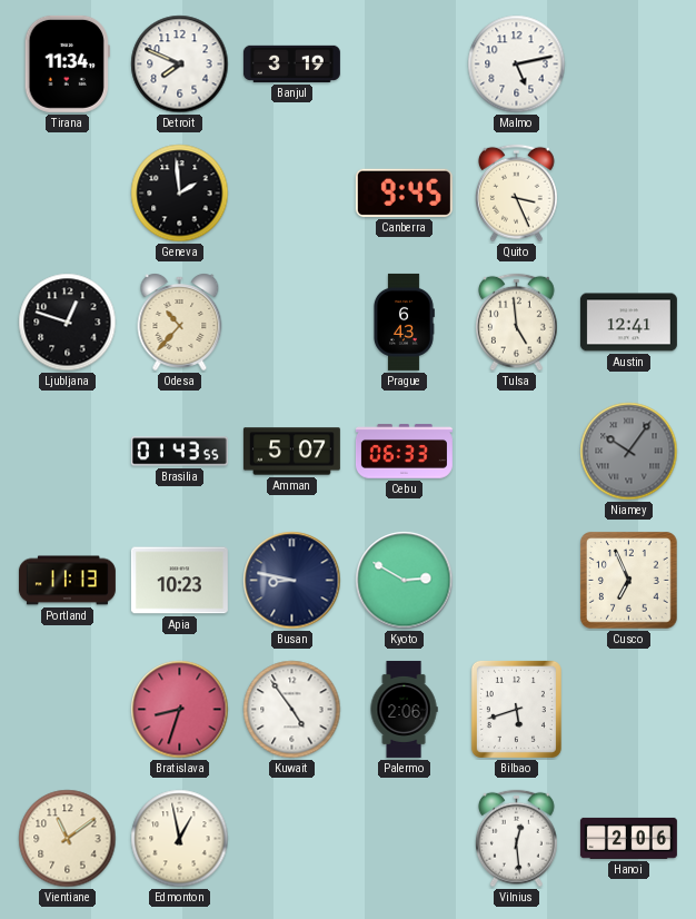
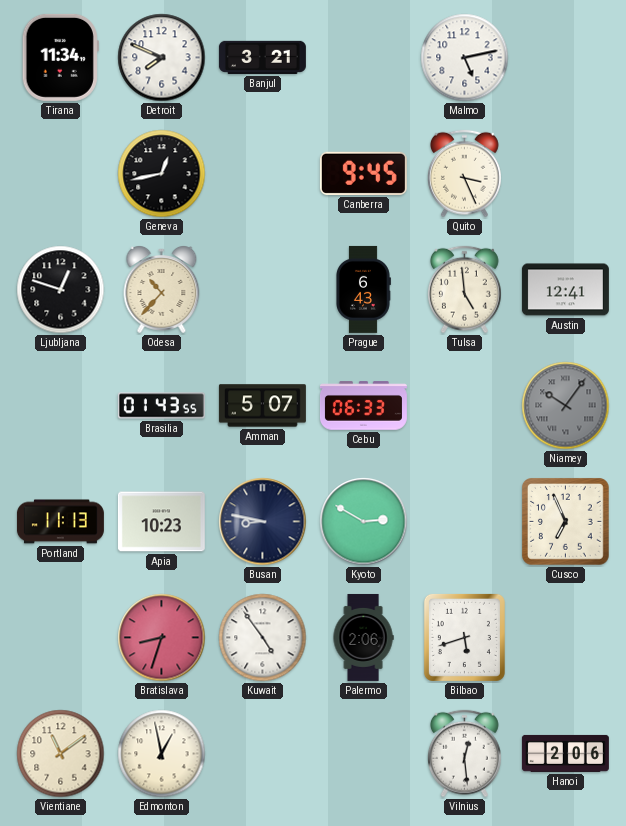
Banjul: 3:19 -> 3:21 (262, 57)
Geneva: 1:59 -> 12:43 (162, 174)
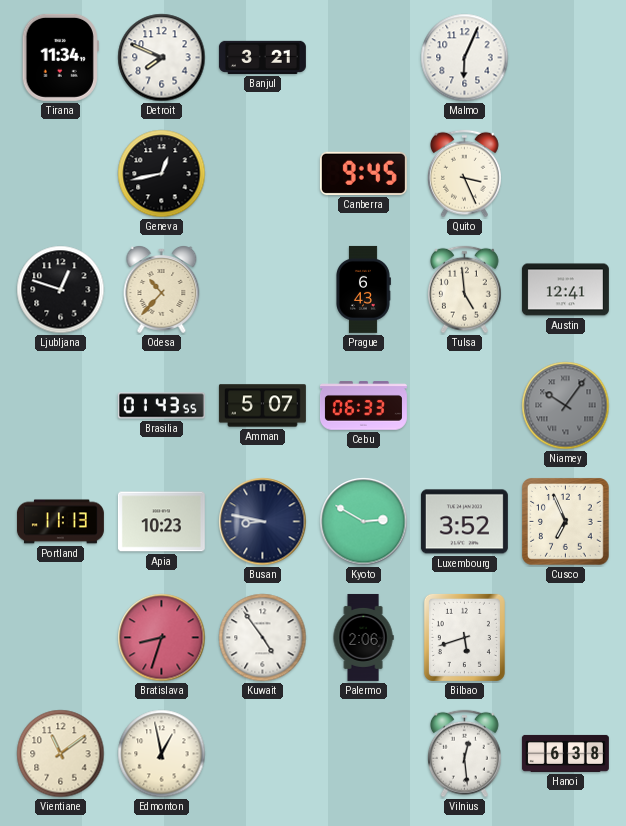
Malmo: 5:13 -> 6:04 (465, 58)
Luxembourg: none -> 3:52 (464, 522)
Hanoi: 2:06 -> 6:38 (565, 753)
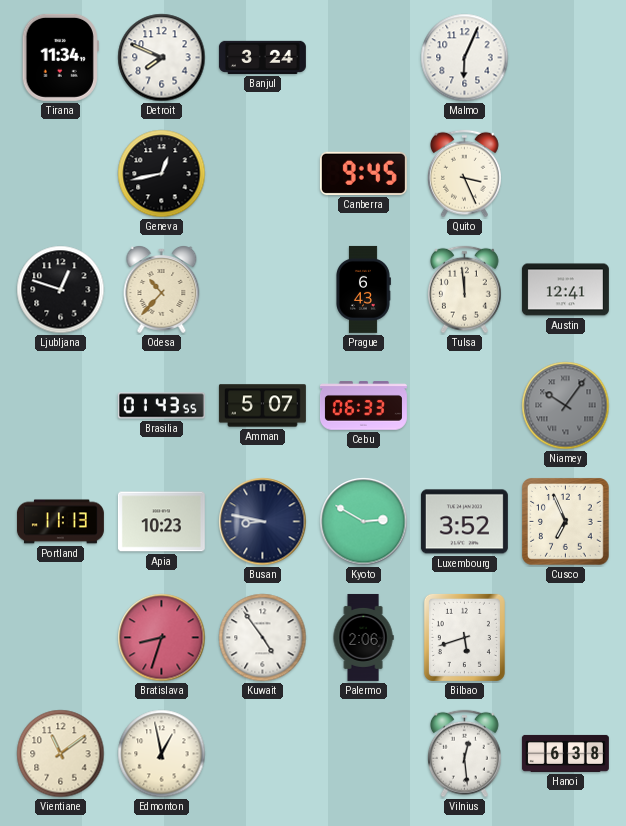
Banjul: 3:21 -> 3:24 (262, 57)
Tulsa: 4:59 -> 11:59 (465, 290)
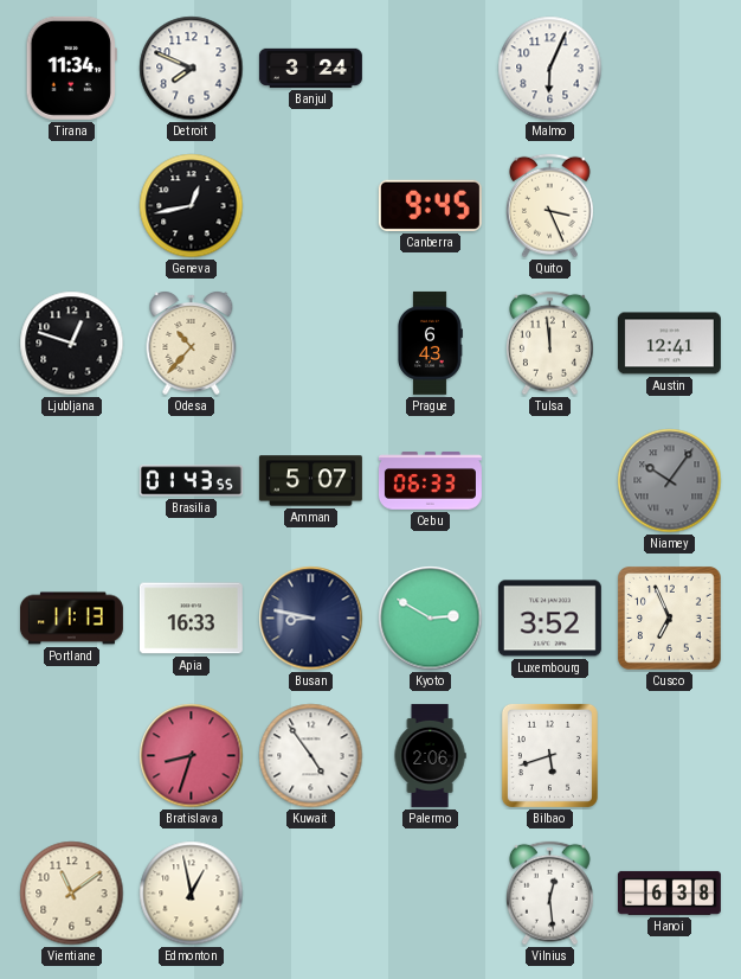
Apia: 10:23 -> 16:33 (191, 619)
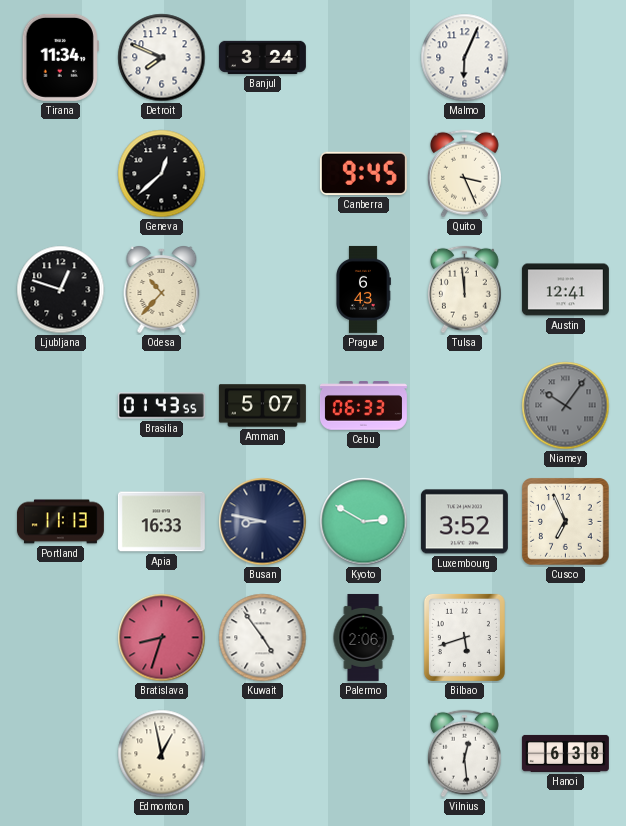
Geneva: 12:43 -> 12:38 (162, 174)
Vientiane: 11:09 -> none (72, 894)
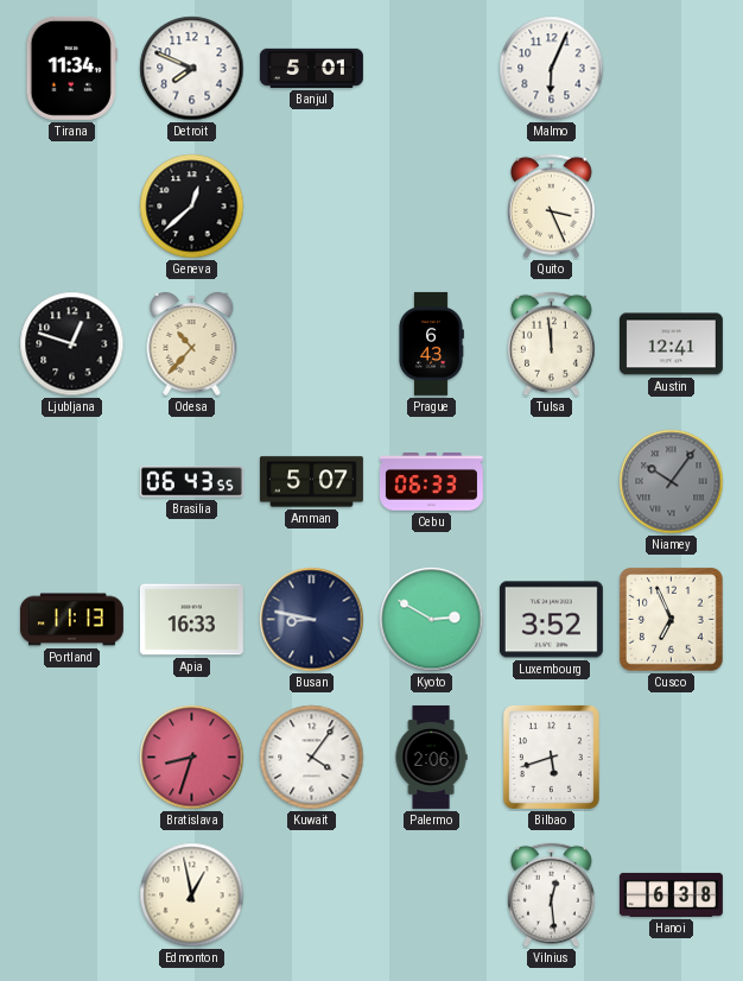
Banjul: 3:24 -> 5:01 (311, 68)
Canberra: 9:45 -> none (363, 173)
Brasilia: 01:43 -> 06:43 (191, 482)
Kuwait: 4:54 -> 4:06 (312, 758)
